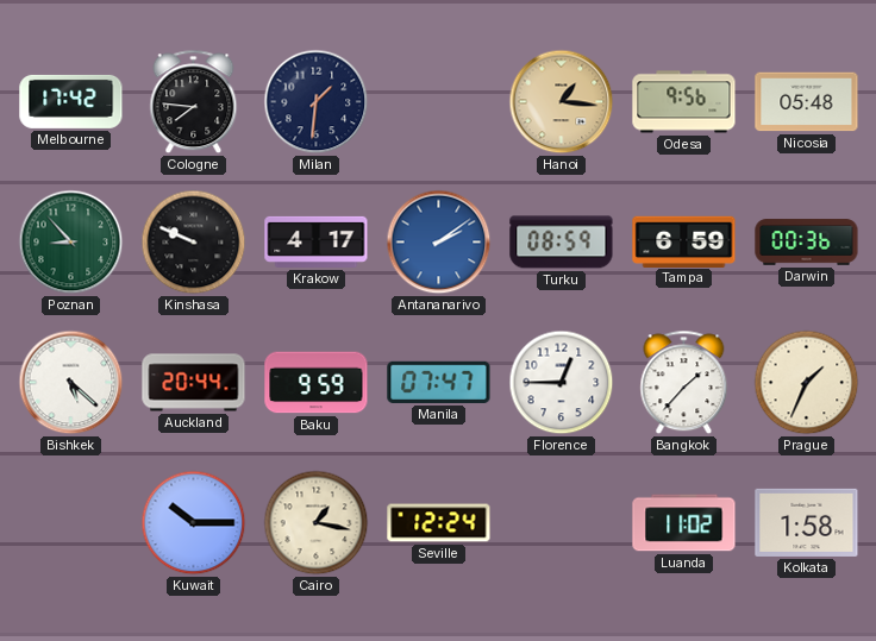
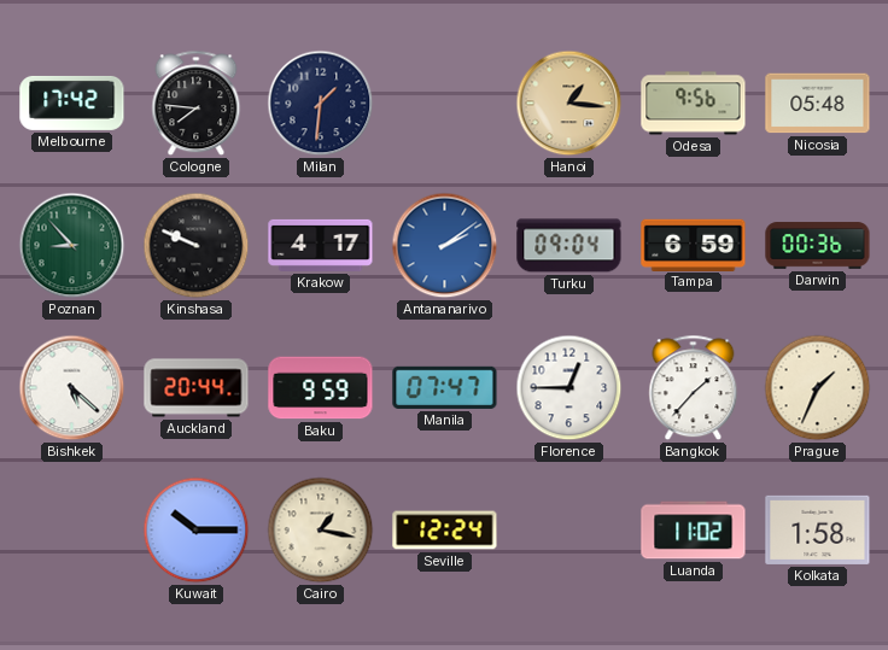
Turku: 08:59 -> 09:04 (569, 246)
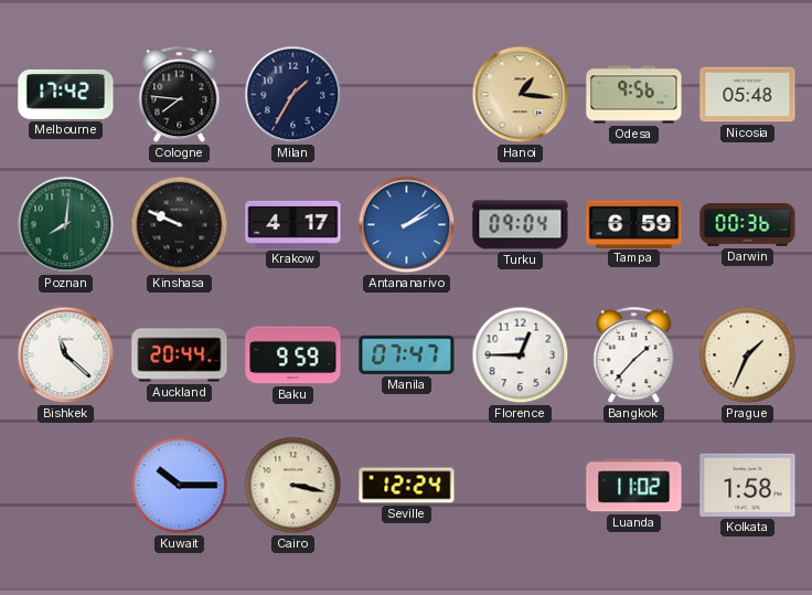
Milan: 1:31 -> 1:35 (293, 95)
Poznan: 8:53 -> 8:01 (66, 225)
Bishkek: 5:22 -> 11:22 (66, 355)
Cairo: 1:17 -> 3:17 (293, 486)
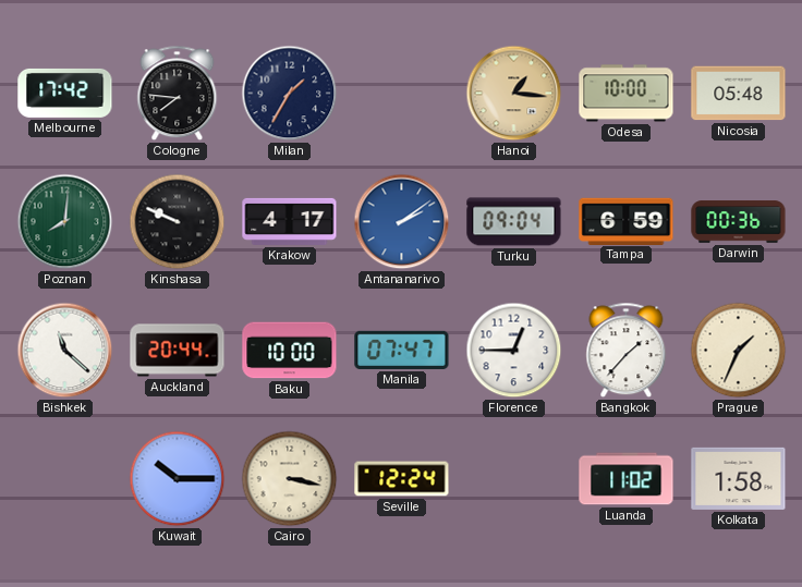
Odesa: 9:56 -> 10:00 (627, 94)
Baku: 9:59 -> 10:00 (290, 351)
